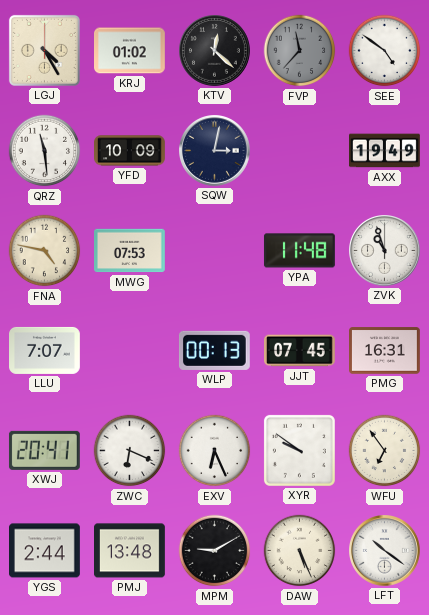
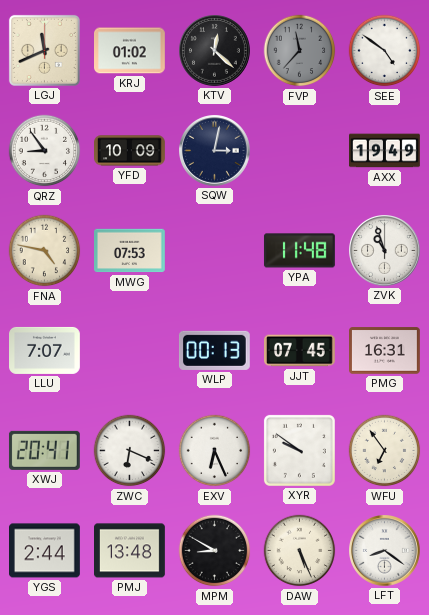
LGJ: 4:25 -> 11:41 (44, 50)
QRZ: 11:29 -> 8:54 (45, 151)
MPM: 9:10 -> 8:50 (215, 551)
LFT: 10:21 -> 8:21 (385, 551)
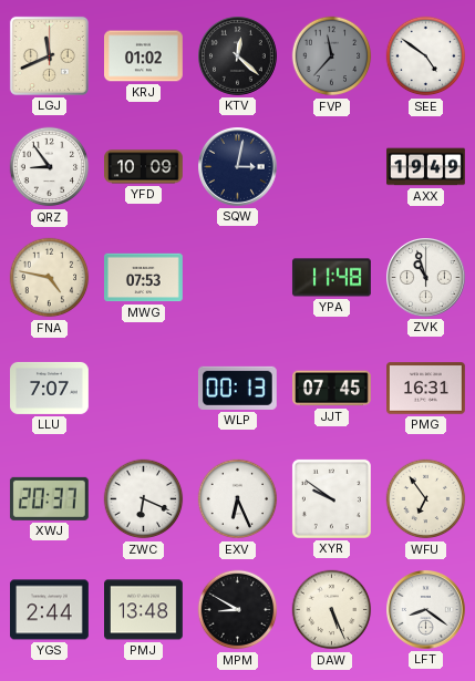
XWJ: 20:41 -> 20:37 (49, 498)
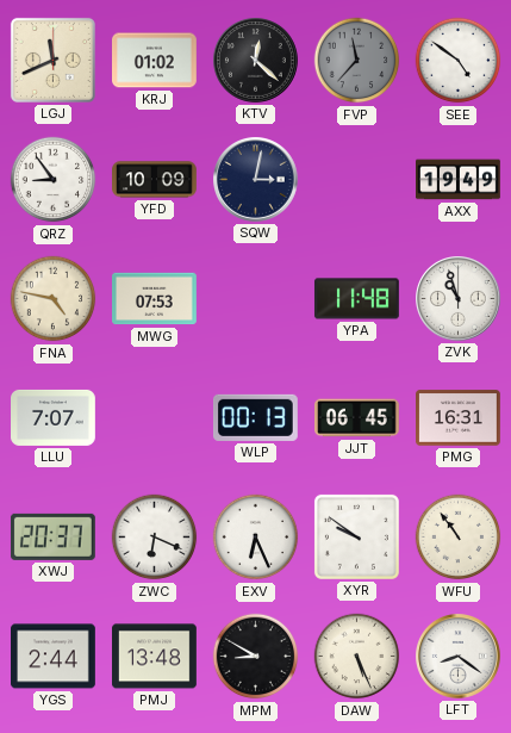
JJT: 07:45 -> 06:45 (357, 418)
WFU: 6:54 -> 10:54 (459, 538)
